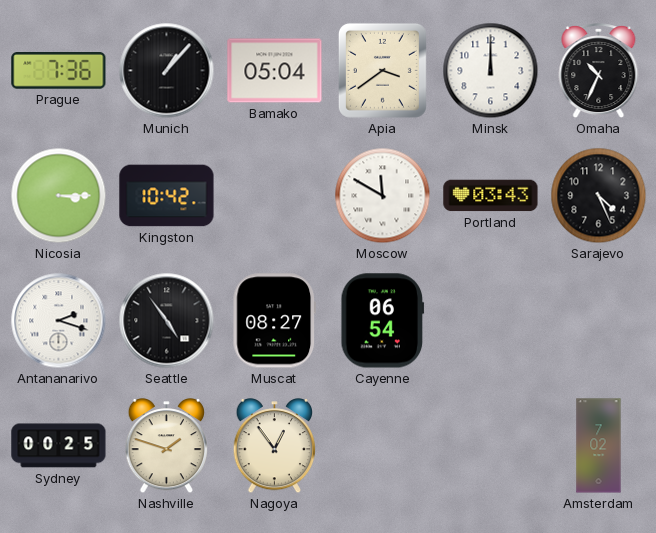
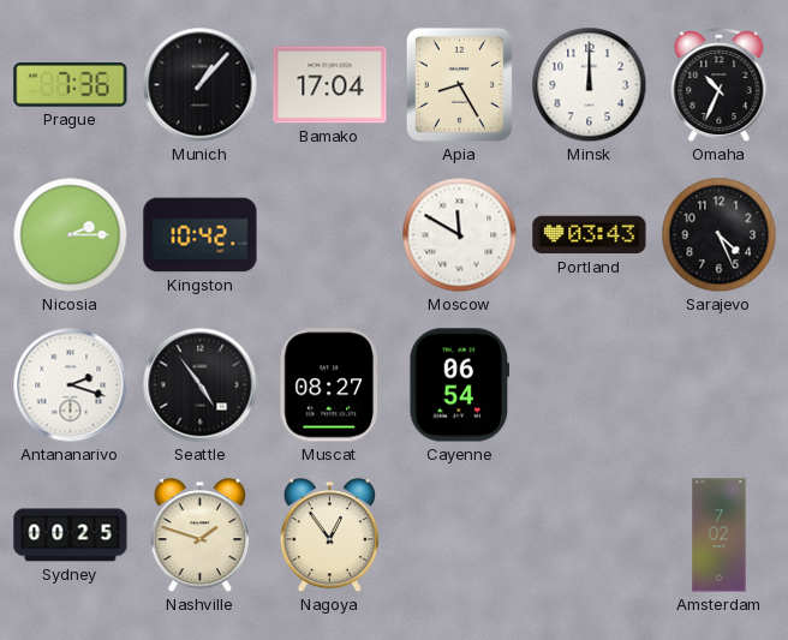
Bamako: 05:04 -> 17:04 (330, 85)
Apia: 3:39 -> 8:25 (459, 84)
Nicosia: 3:15 -> 2:15 (71, 235)
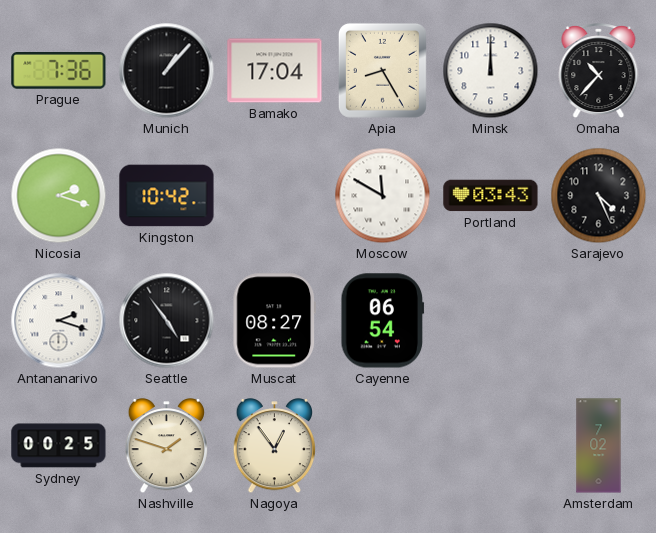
Omaha: 10:34 -> 10:37 (599, 71)
Nicosia: 2:15 -> 2:18 (59, 196)
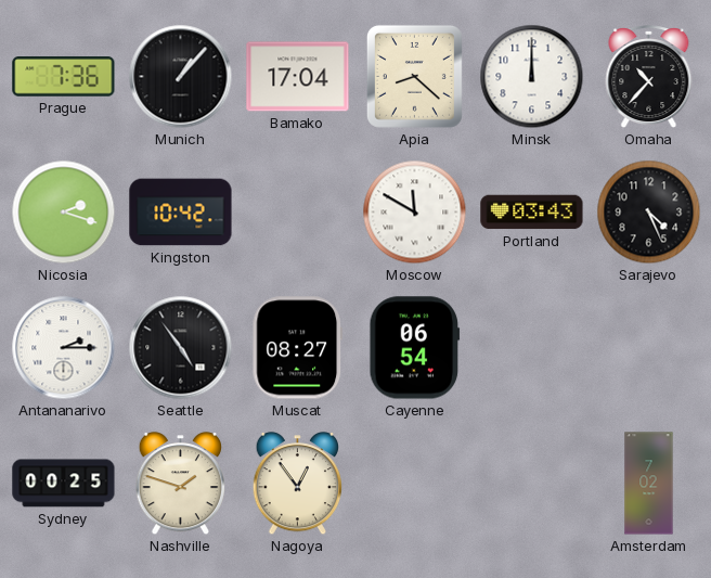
Apia: 8:25 -> 8:22 (414, 76)
Antananarivo: 2:18 -> 2:15 (64, 348)
